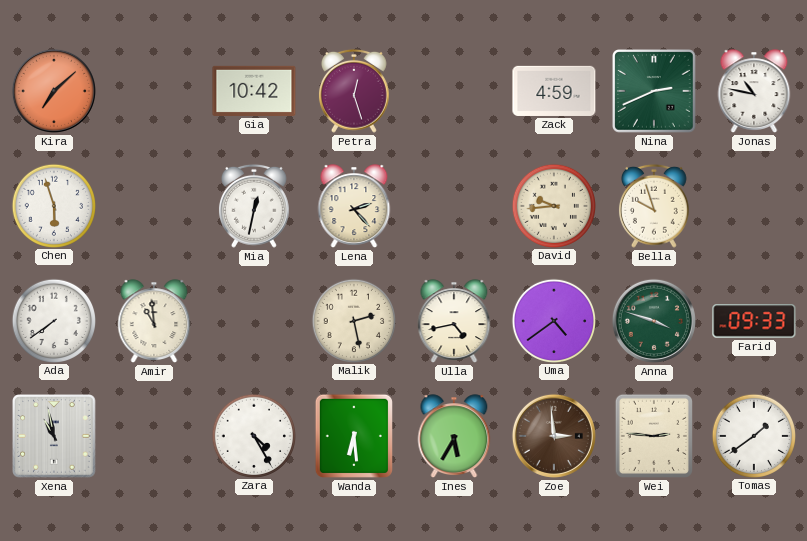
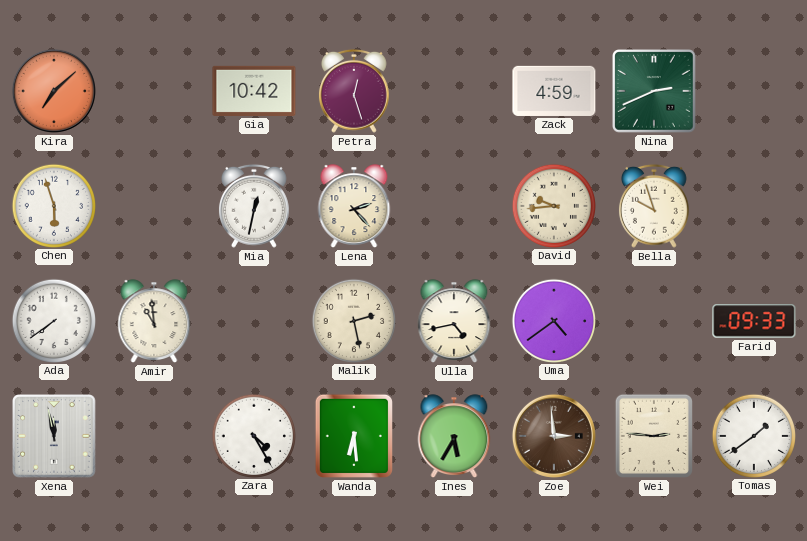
Jonas: 10:47 -> none (754, 91)
Anna: 3:48 -> none (654, 321)
Xena: 10:58 -> 11:58 (54, 436)
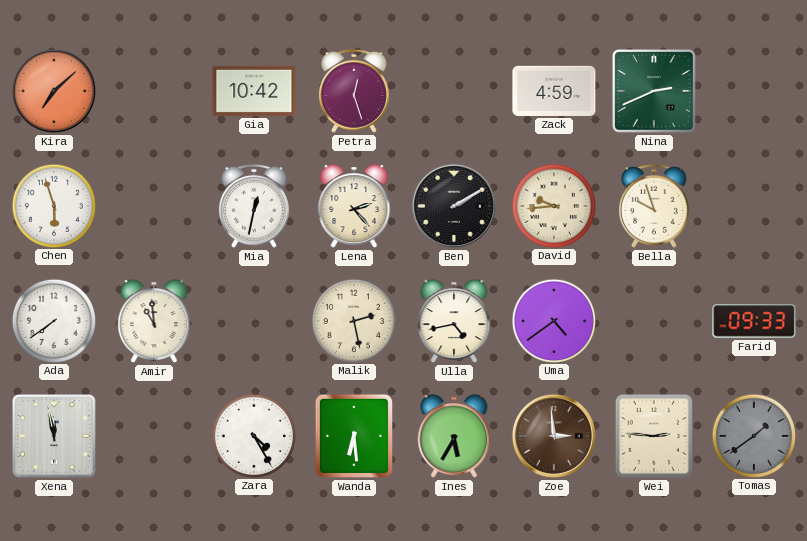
Ben: none -> 2:10 (454, 206)
Tomas dial: white -> grey (753, 435)
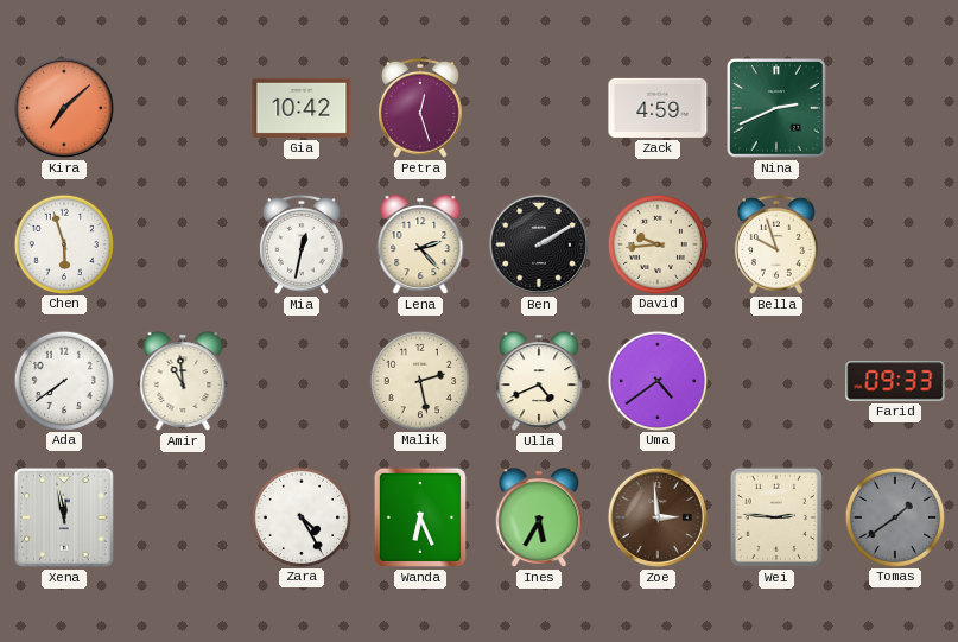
Ulla: 4:43 -> 4:41 (539, 381)
Wanda: 6:29 -> 6:26 (420, 517)
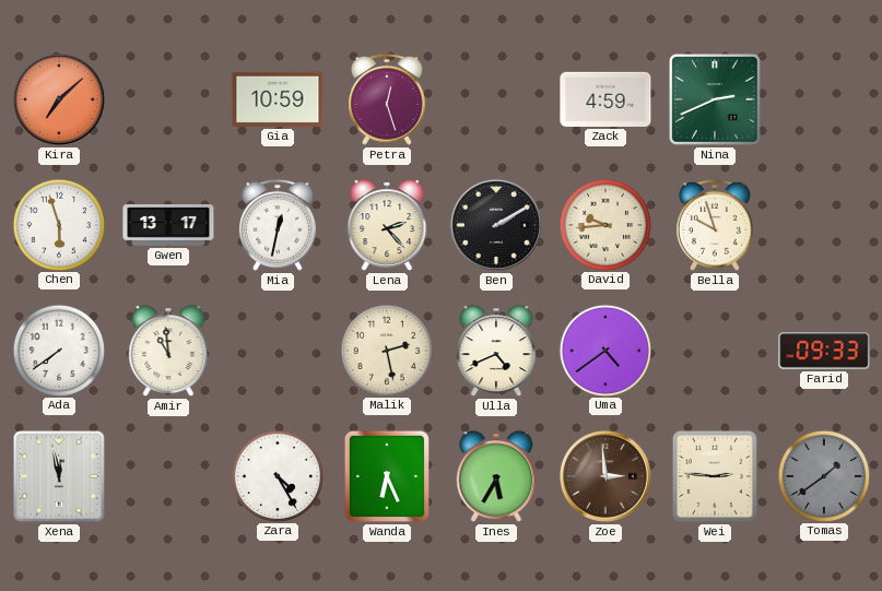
Gia: 10:42 -> 10:59 (278, 99)
Gwen: none -> 13:17 (168, 225)
